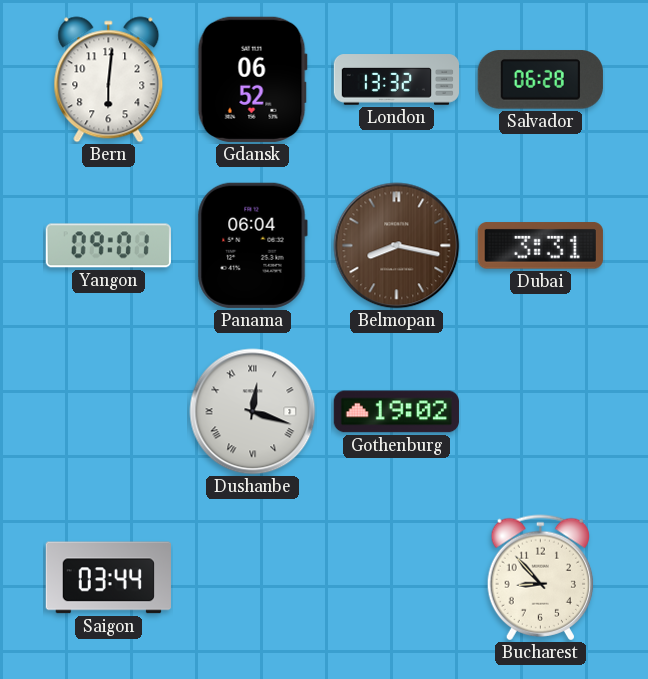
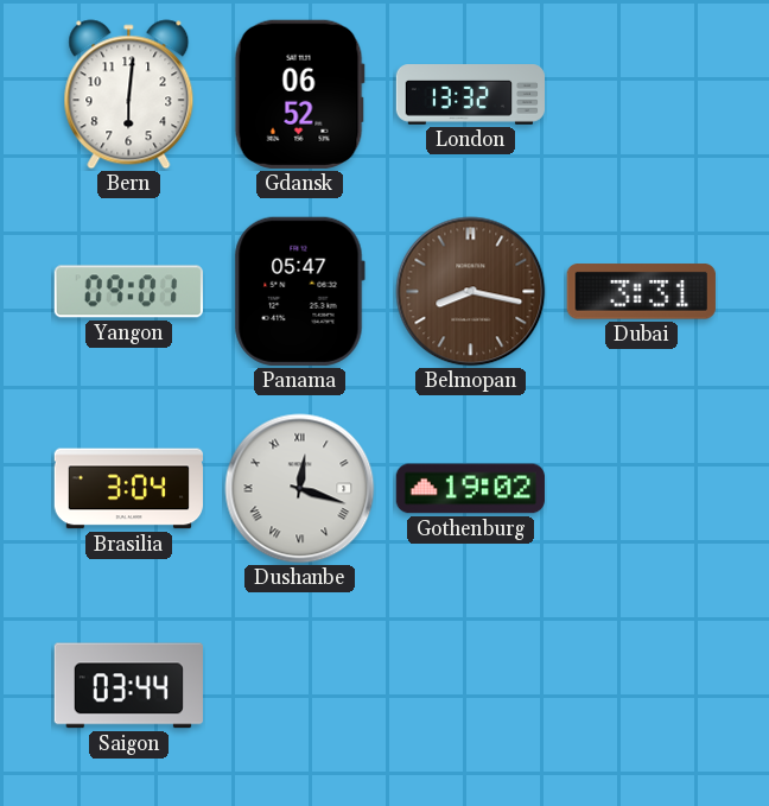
Salvador: 06:28 -> none (540, 80)
Panama: 06:04 -> 05:47 (299, 291)
Brasilia: none -> 3:04 (128, 489)
Bucharest: 8:53 -> none (540, 578)
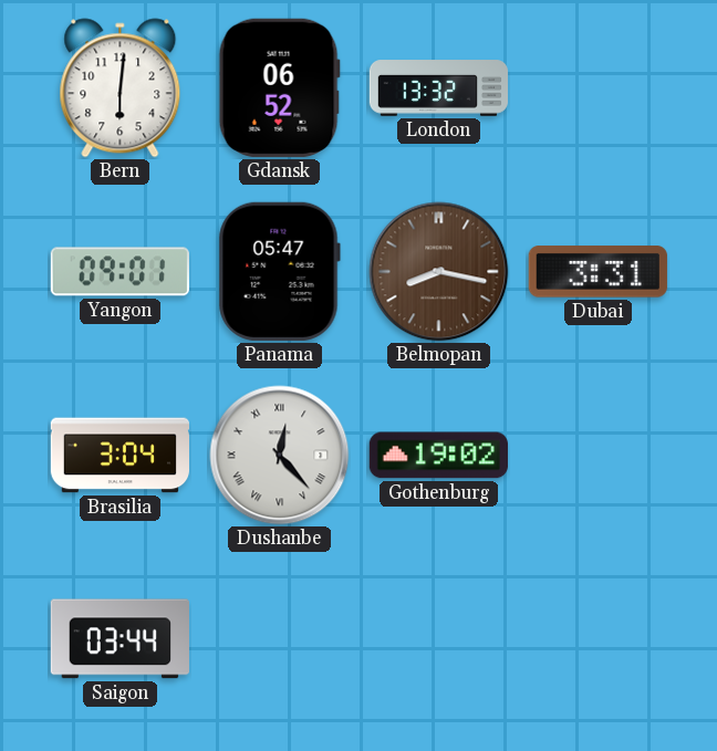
Dushanbe: 12:18 -> 12:23 (280, 456)
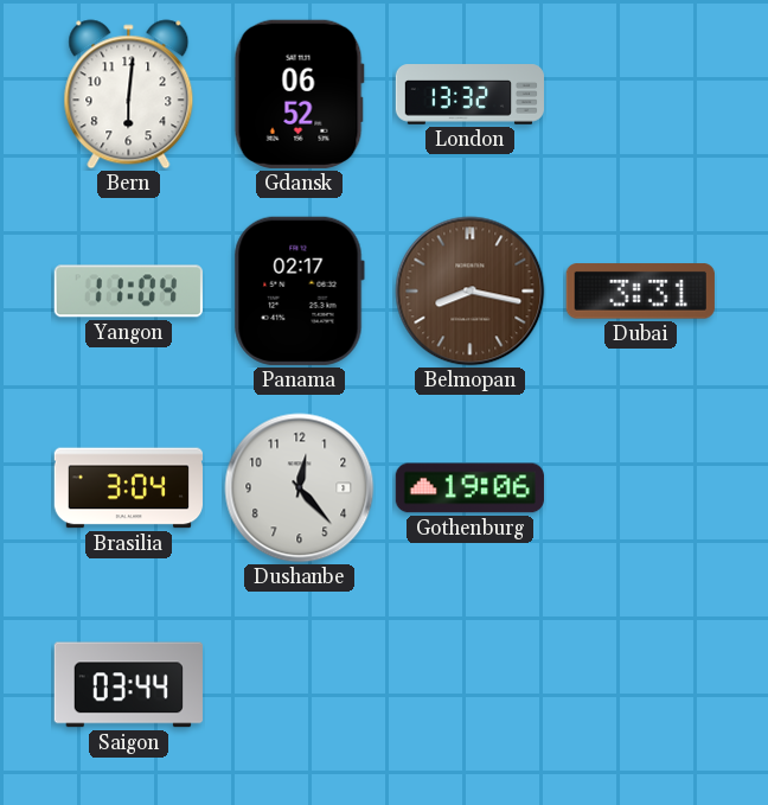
Yangon: 09:01 -> 11:04 (128, 292)
Panama: 05:47 -> 02:17 (299, 290)
Dushanbe numerals: Roman -> Arabic (300, 488)
Gothenburg: 19:02 -> 19:06 (469, 488)
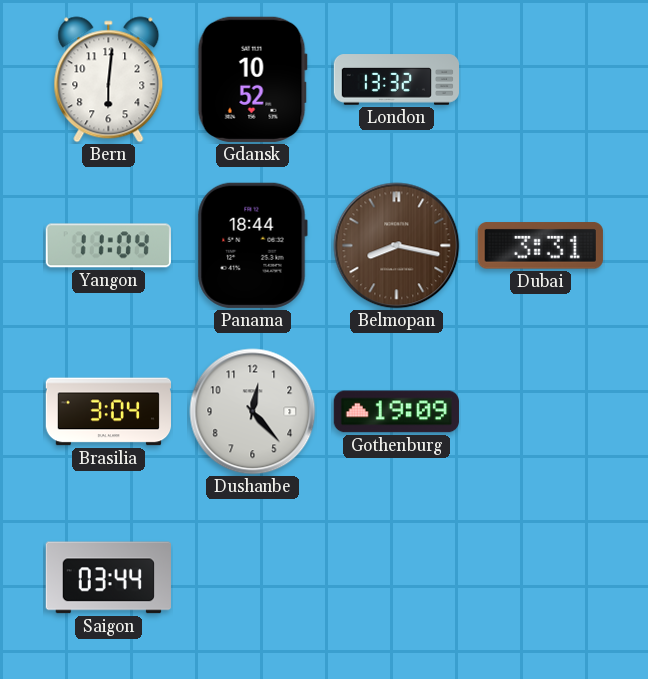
Gdansk: 06:52 -> 10:52 (252, 79)
Panama: 02:17 -> 18:44 (252, 245)
Gothenburg: 19:06 -> 19:09 (396, 412)
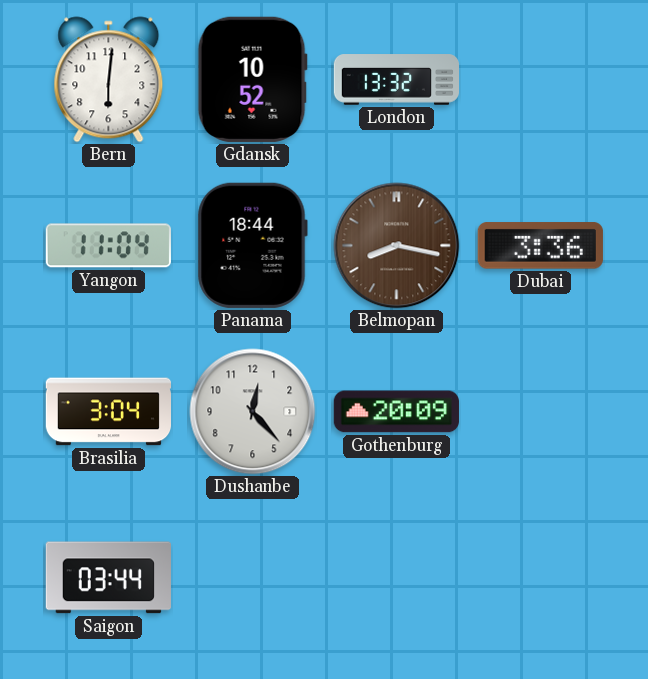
Dubai: 3:31 -> 3:36 (540, 246)
Gothenburg: 19:09 -> 20:09 (396, 412)
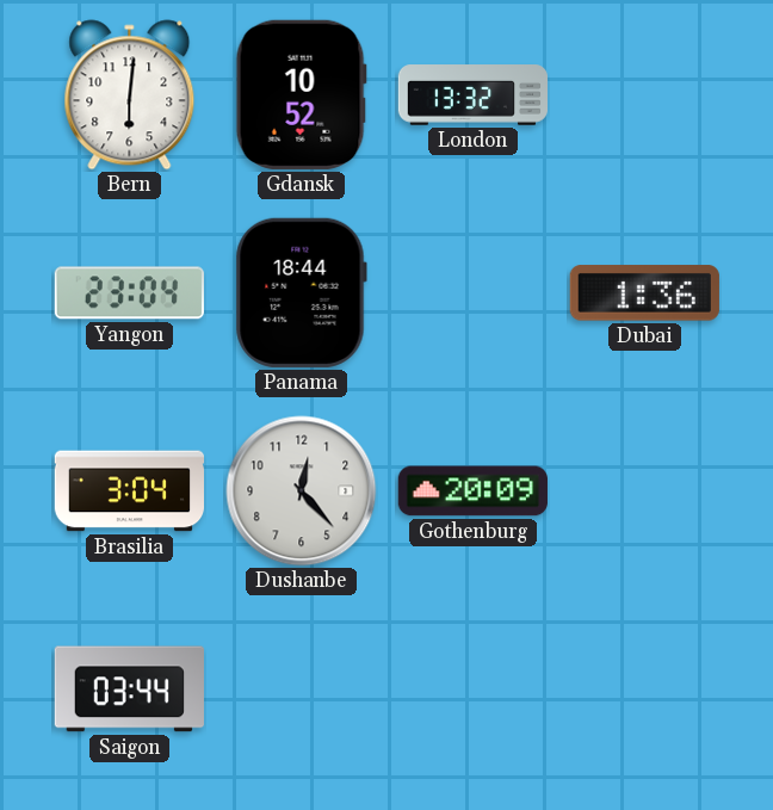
Yangon: 11:04 -> 23:04 (129, 293)
Belmopan: 8:17 -> none (397, 246)
Dubai: 3:36 -> 1:36 (644, 293)
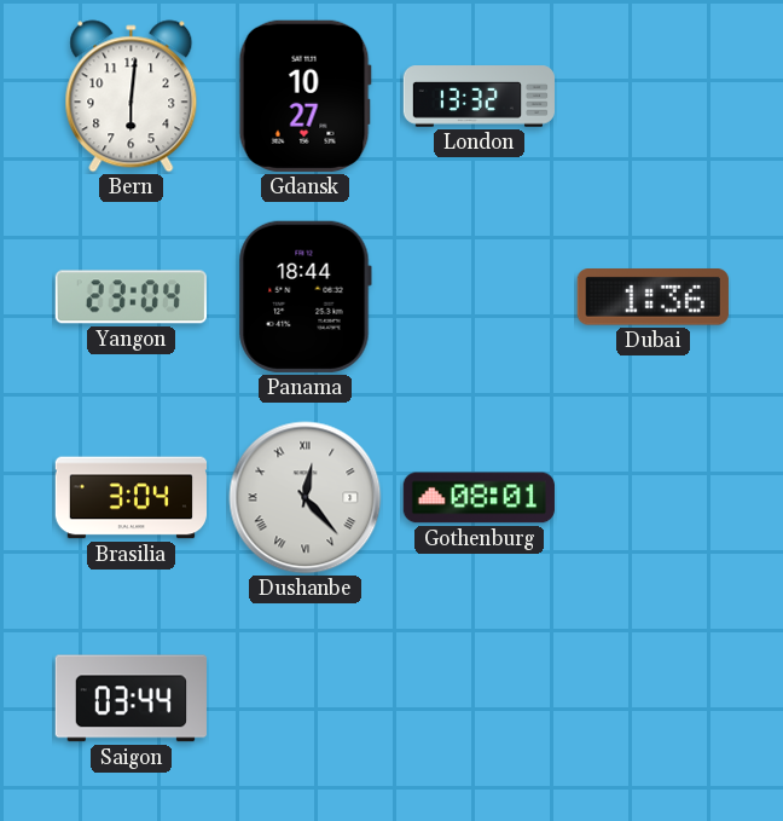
Gdansk: 10:52 -> 10:27 (304, 96)
Dushanbe numerals: Arabic -> Roman (306, 498)
Gothenburg: 20:09 -> 08:01 (478, 498)
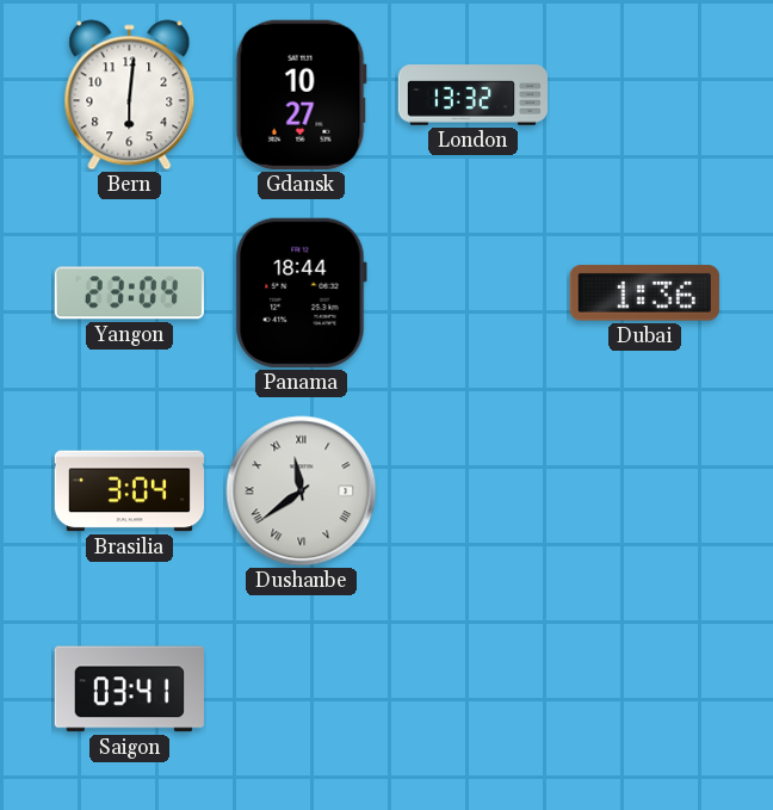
Dushanbe: 12:23 -> 11:39 (302, 491)
Gothenburg: 08:01 -> none (478, 498)
Saigon: 03:44 -> 03:41 (129, 690)
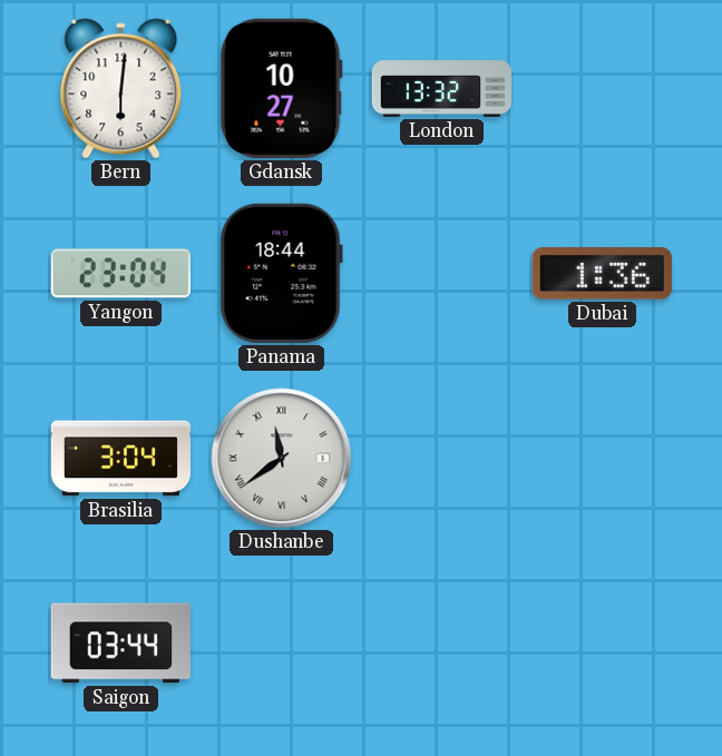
Saigon: 03:41 -> 03:44 (120, 644)
